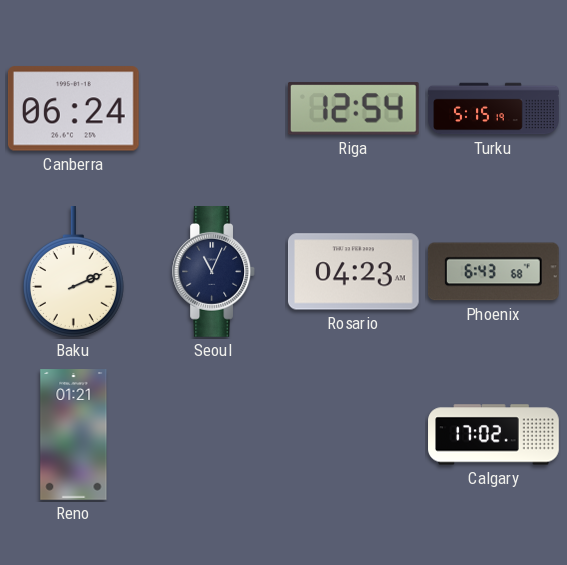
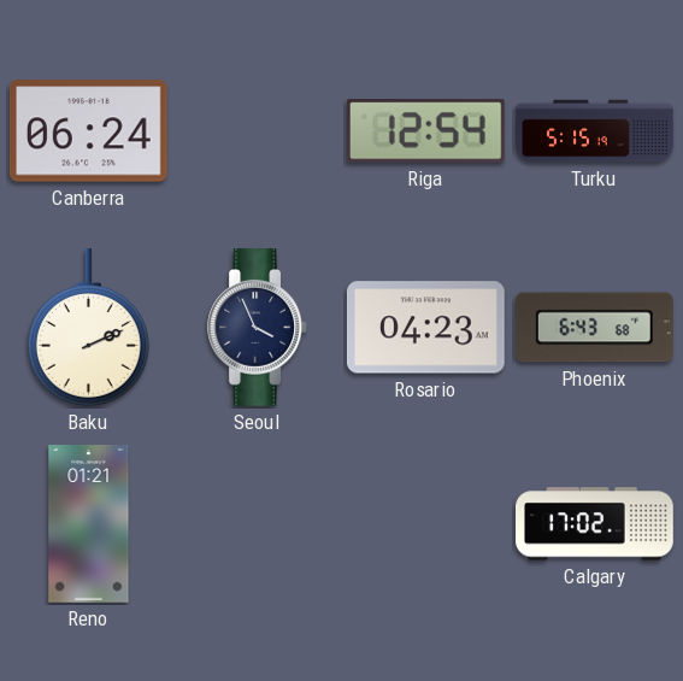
Seoul: 11:04 -> 3:56 (257, 328)
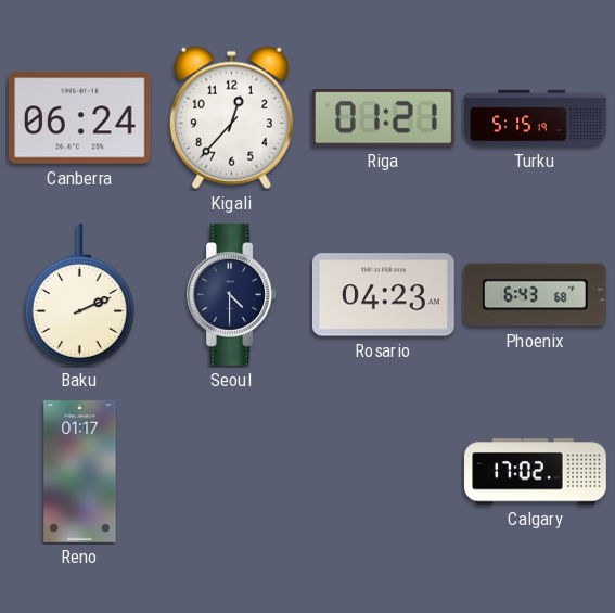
Kigali: none -> 12:37 (231, 117)
Riga: 12:54 -> 01:21 (383, 118)
Seoul: 3:56 -> 4:30 (231, 295)
Reno: 01:21 -> 01:17 (80, 472)
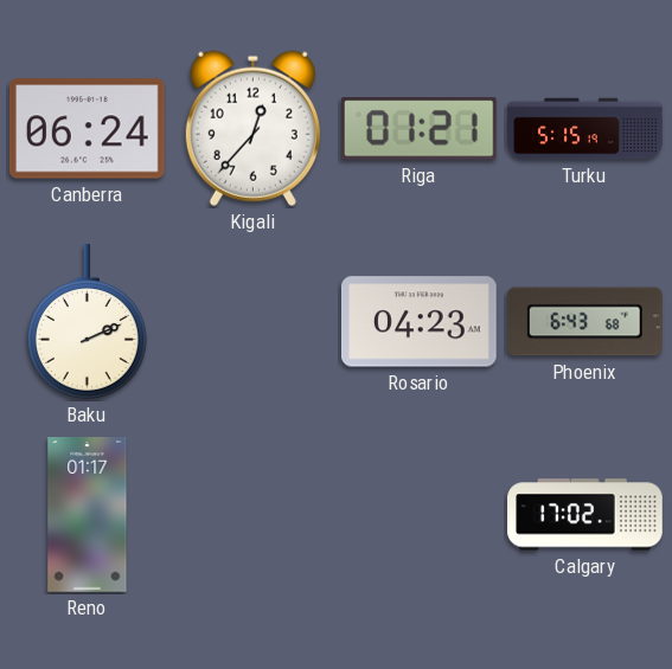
Seoul: 4:30 -> none (231, 295)
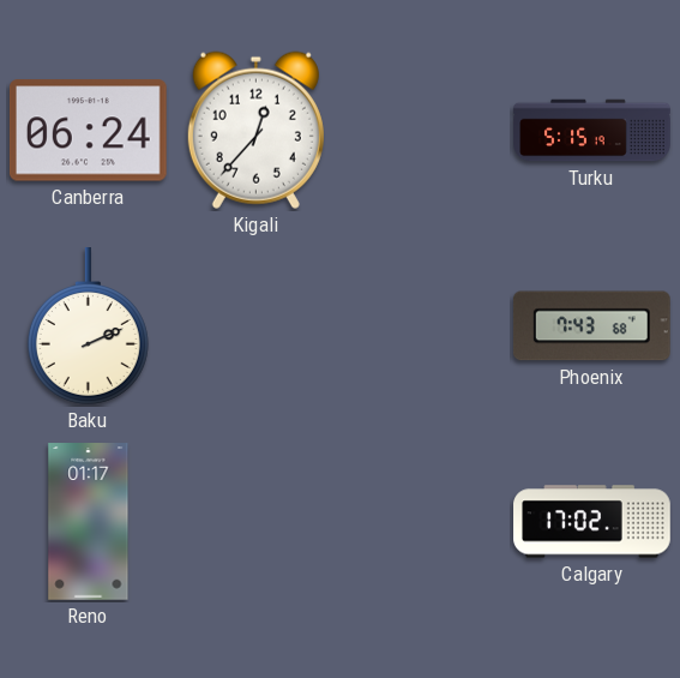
Riga: 01:21 -> none (418, 129)
Rosario: 04:23 -> none (418, 322)
Phoenix: 6:43 -> 7:43 (591, 326)
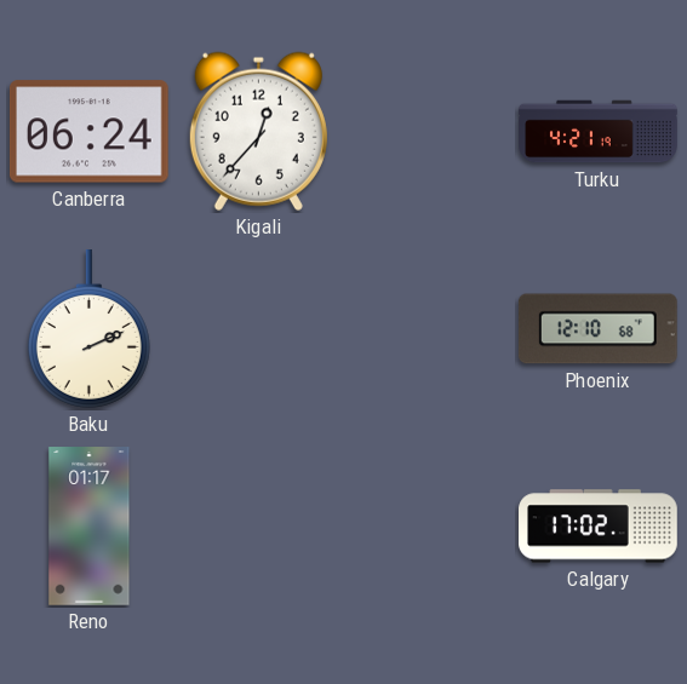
Turku: 5:15 -> 4:21 (599, 132)
Phoenix: 7:43 -> 12:10 (597, 329)
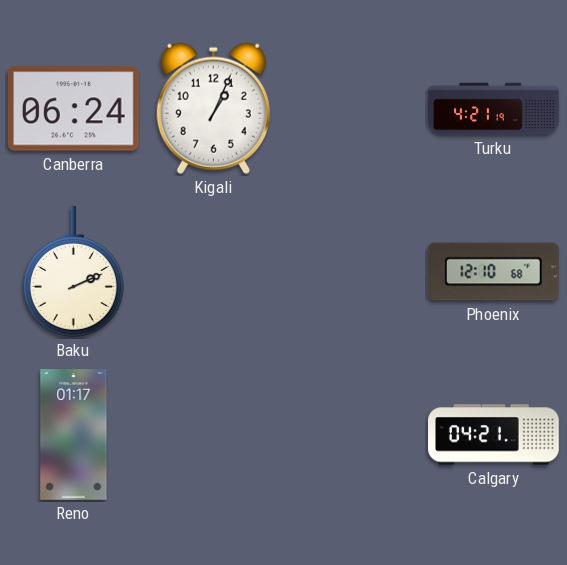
Kigali: 12:37 -> 1:04 (213, 108)
Calgary: 17:02 -> 04:21 (494, 435)
